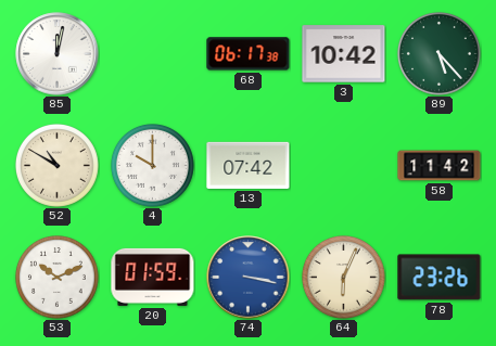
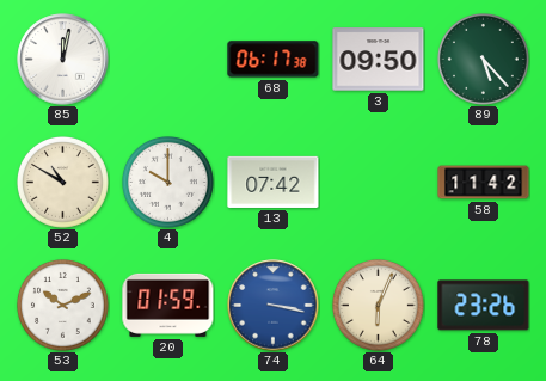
3: 10:42 -> 09:50 (379, 60)
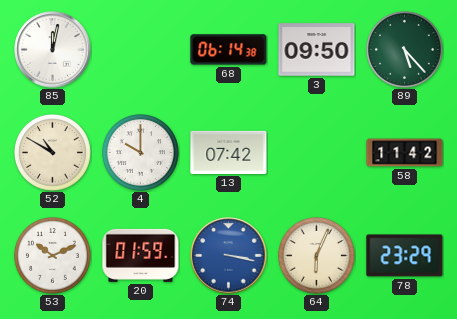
68: 06:17 -> 06:14 (229, 50)
78: 23:26 -> 23:29 (405, 256)
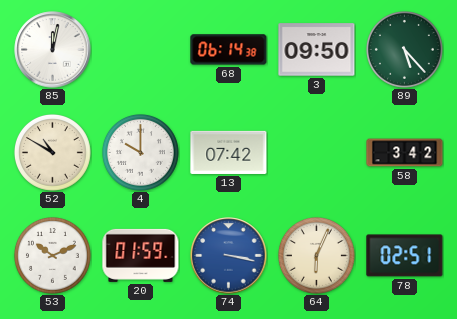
58: 11:42 -> 3:42 (405, 153)
78: 23:29 -> 02:51 (405, 256)
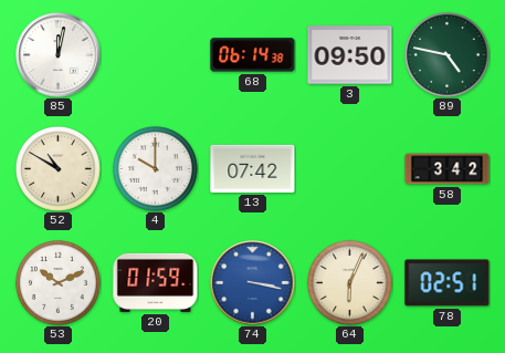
89: 5:23 -> 4:47 (448, 55)
